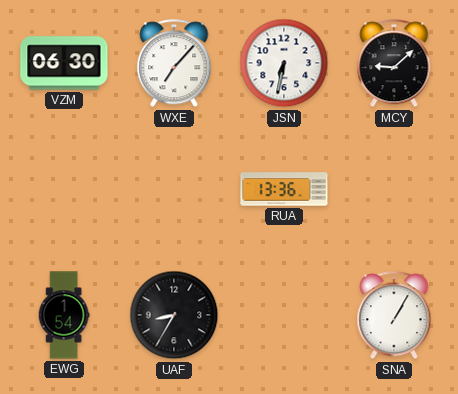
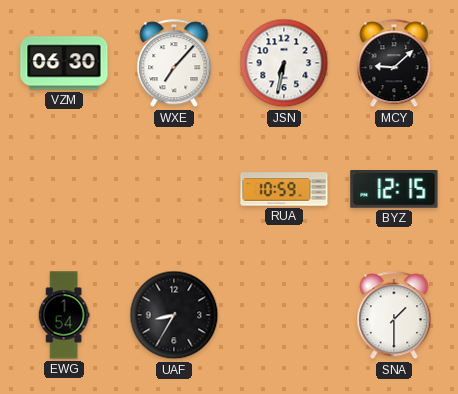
RUA: 13:36 -> 10:59 (284, 189)
BYZ: none -> 12:15 (394, 190)
SNA: 1:05 -> 1:30 (394, 316)
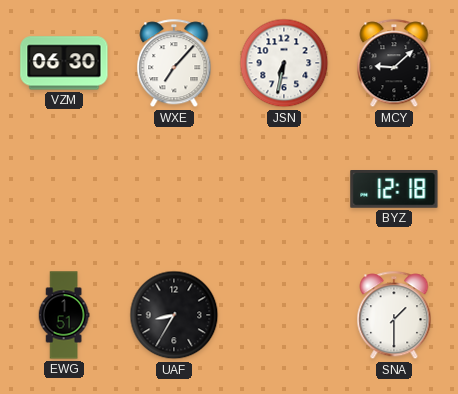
RUA: 10:59 -> none (284, 189)
BYZ: 12:15 -> 12:18 (394, 190)
EWG: 1:54 -> 1:51 (64, 315)
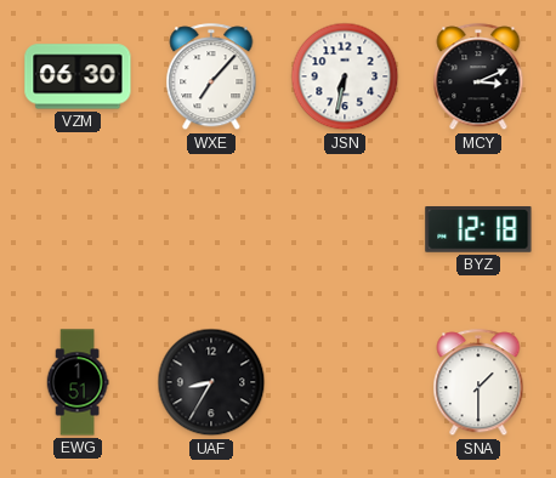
MCY: 9:08 -> 3:11 (478, 78)
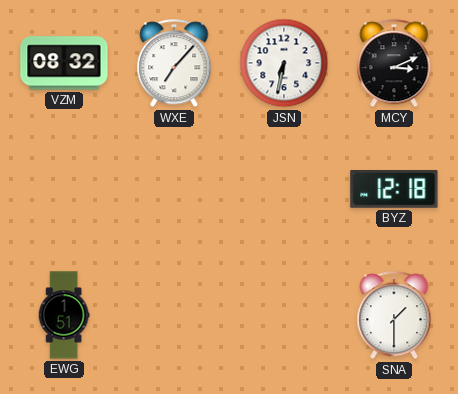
VZM: 06:30 -> 08:32 (64, 63)
UAF: 8:35 -> none (211, 382)
